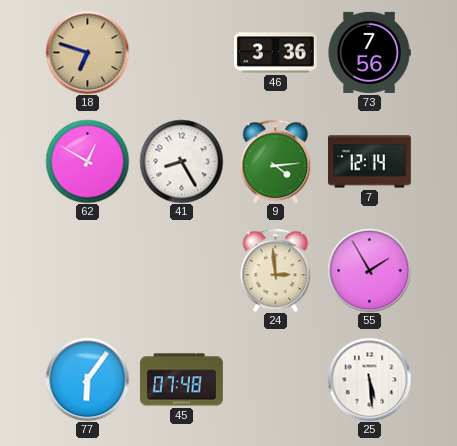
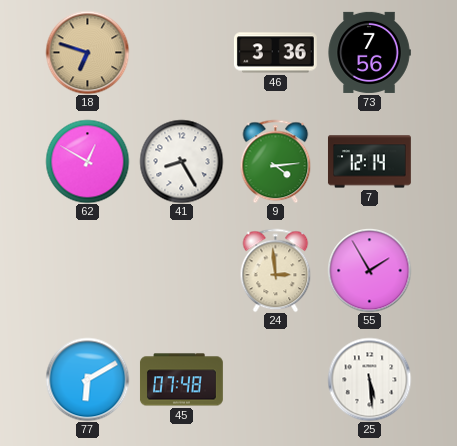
77: 6:06 -> 6:10 (87, 379)
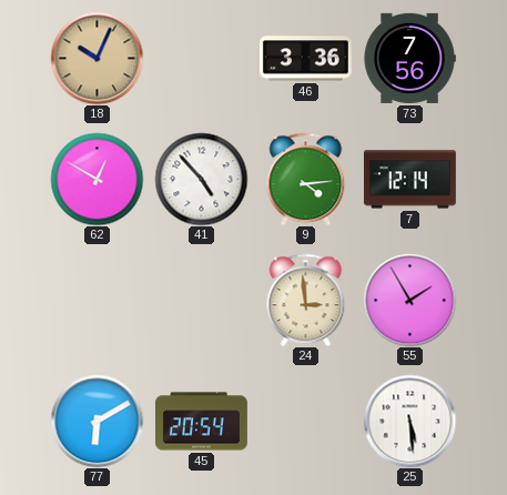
18: 6:48 -> 10:04 (97, 58)
41: 8:25 -> 4:53 (201, 179)
45: 07:48 -> 20:54 (201, 422)
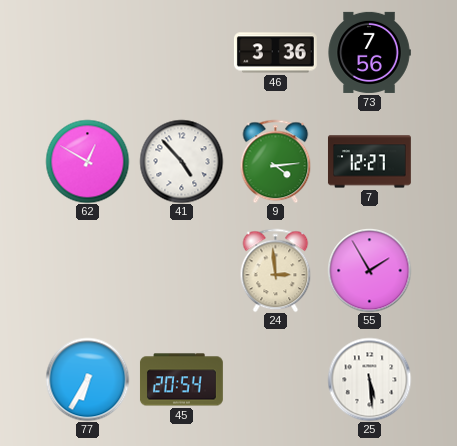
18: 10:04 -> none (97, 58)
7: 12:14 -> 12:27 (369, 162)
77: 6:10 -> 6:35 (87, 379)
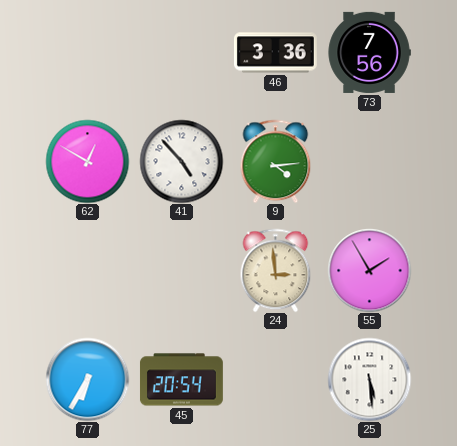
7: 12:27 -> none (369, 162)
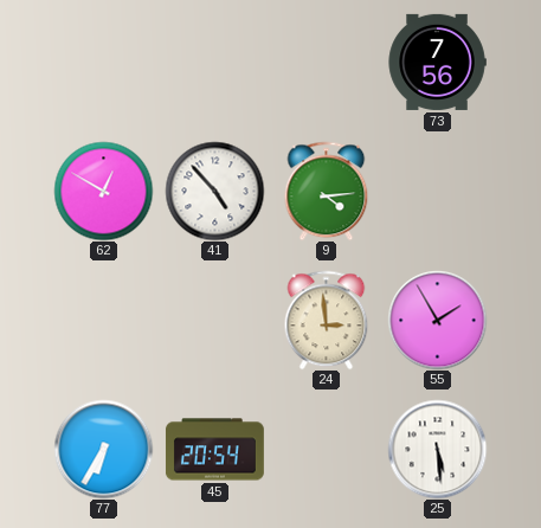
46: 3:36 -> none (275, 53)
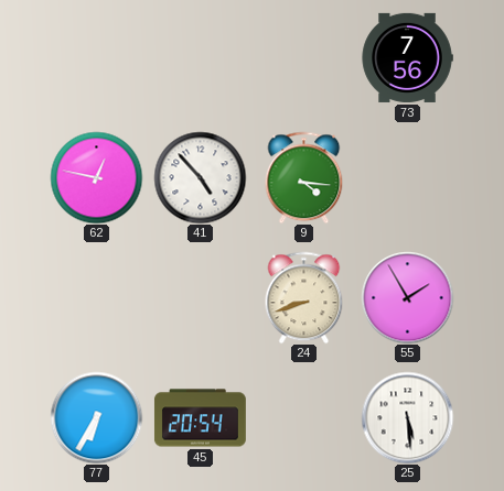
62: 12:50 -> 12:47 (96, 177)
9: 4:14 -> 4:16 (304, 177)
24: 2:59 -> 8:42 (304, 297)
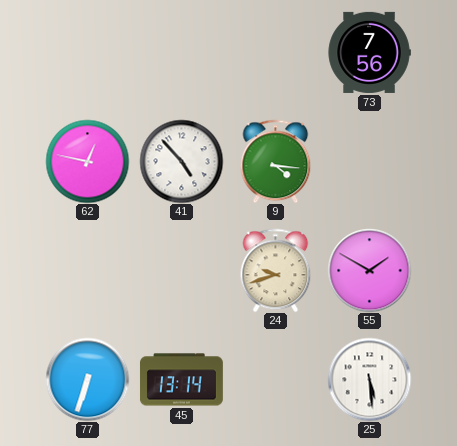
24: 8:42 -> 9:42 (276, 270)
55: 1:55 -> 1:50 (369, 270)
77: 6:35 -> 6:33 (87, 379)
45: 20:54 -> 13:14 (181, 380)
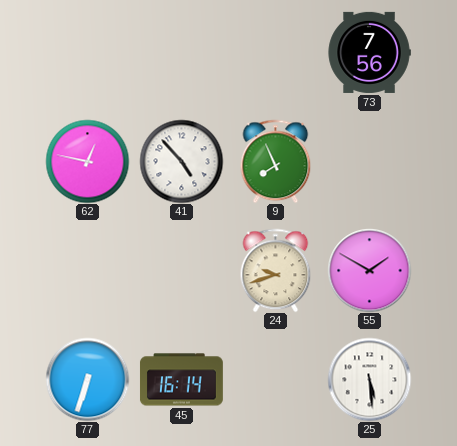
9: 4:16 -> 7:56 (276, 161)
45: 13:14 -> 16:14 (181, 380)
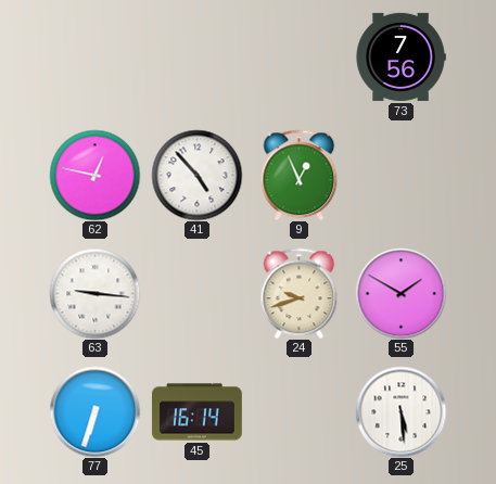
9: 7:56 -> 12:56 (300, 175)
63: none -> 9:16 (94, 293)
